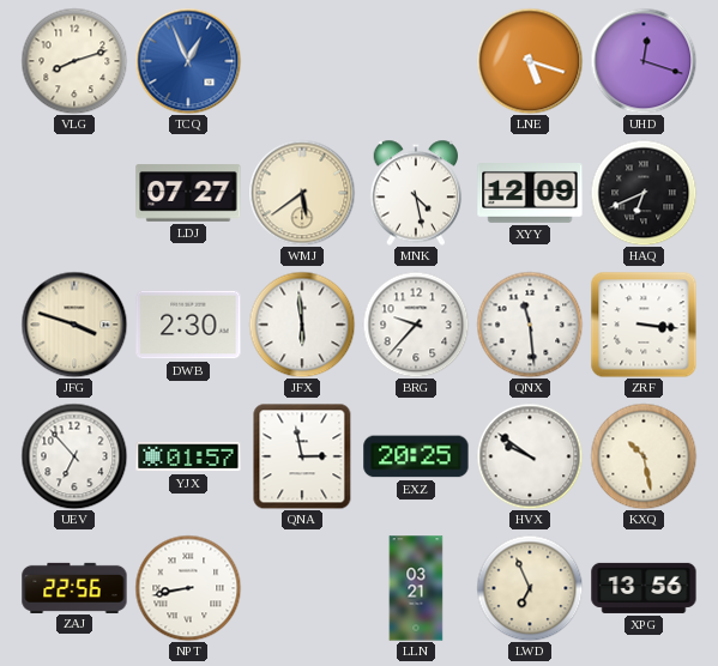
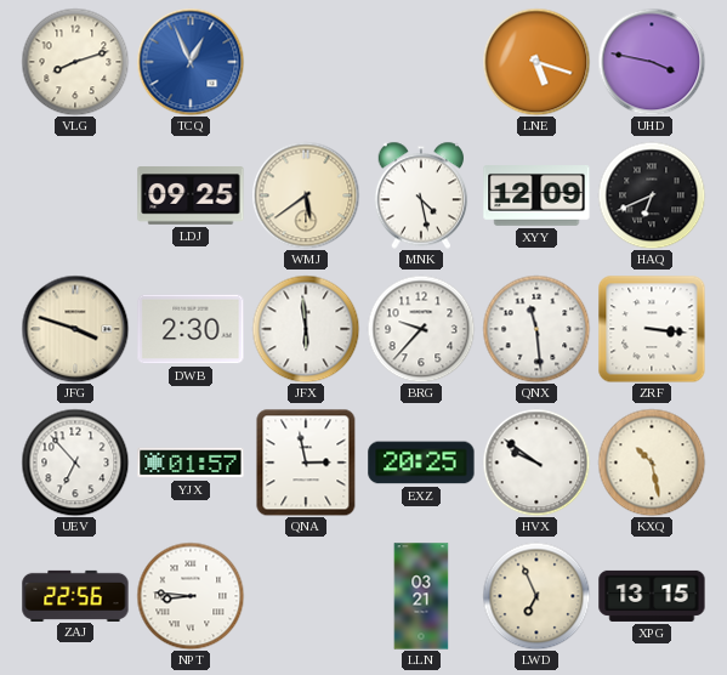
UHD: 12:18 -> 3:47 (652, 62)
LDJ: 07:27 -> 09:25 (191, 195)
NPT: 8:43 -> 8:46 (191, 596)
XPG: 13:56 -> 13:15 (652, 596)
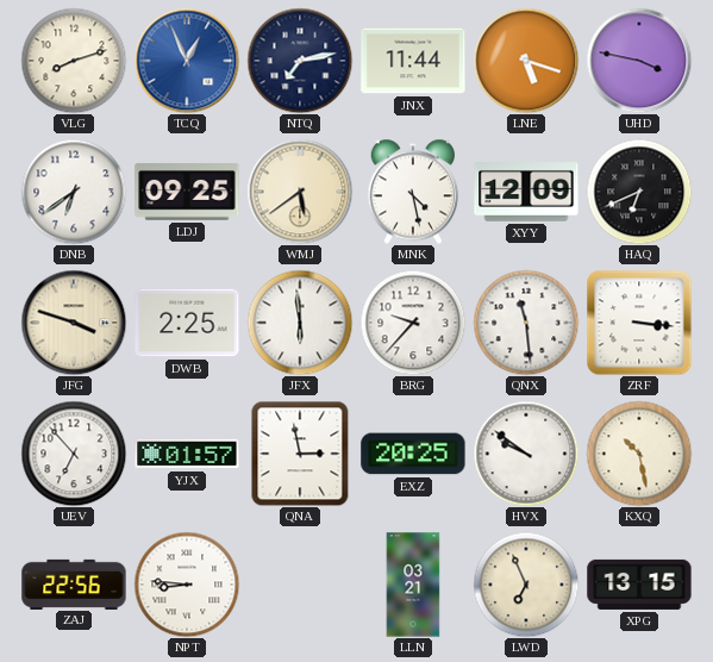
NTQ: none -> 7:13 (300, 61)
JNX: none -> 11:44 (413, 61)
DNB: none -> 6:39 (74, 192)
DWB: 2:30 -> 2:25 (187, 323)
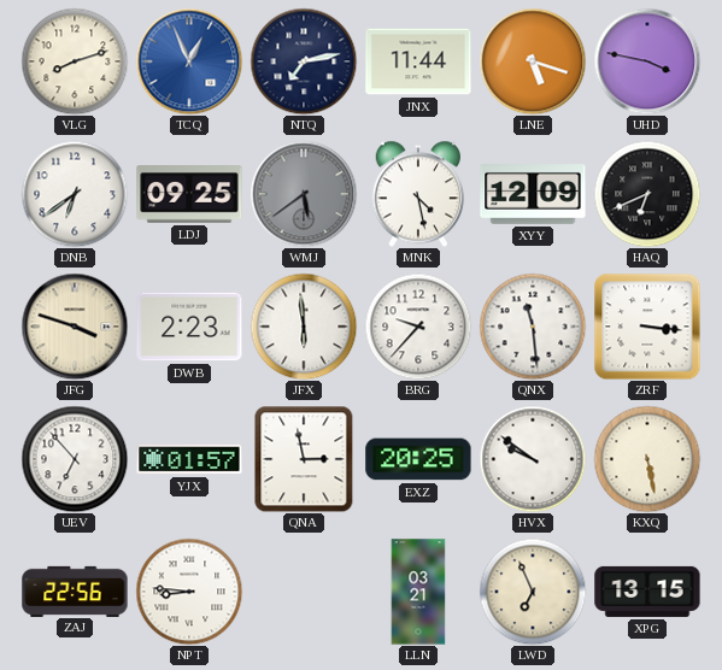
WMJ dial: cream -> grey (304, 194)
DWB: 2:25 -> 2:23 (189, 327)
KXQ: 10:28 -> 5:28 (647, 459)
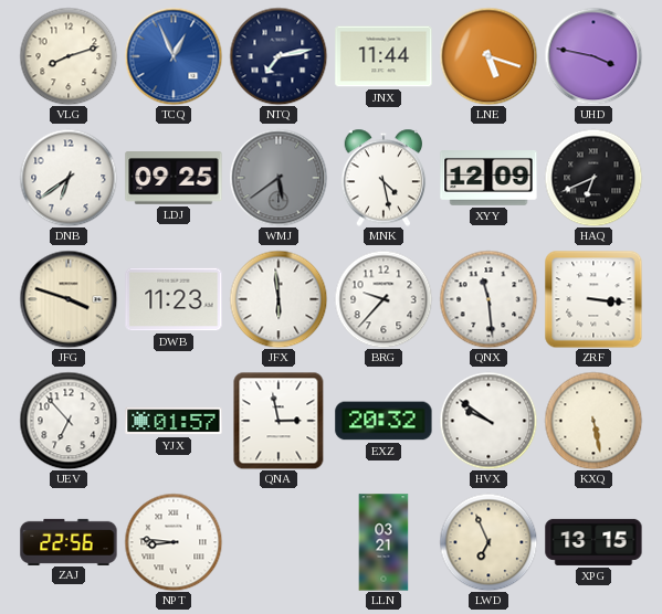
DWB: 2:23 -> 11:23 (174, 299)
EXZ: 20:25 -> 20:32 (383, 421)
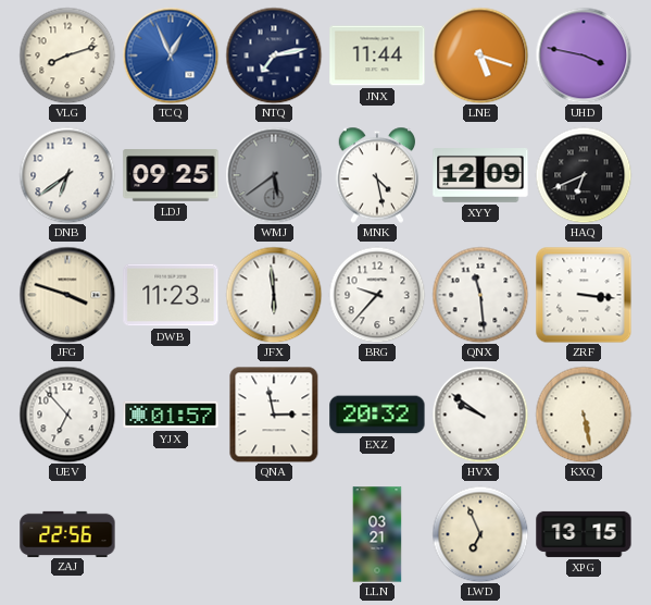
NPT: 8:46 -> none (174, 542)
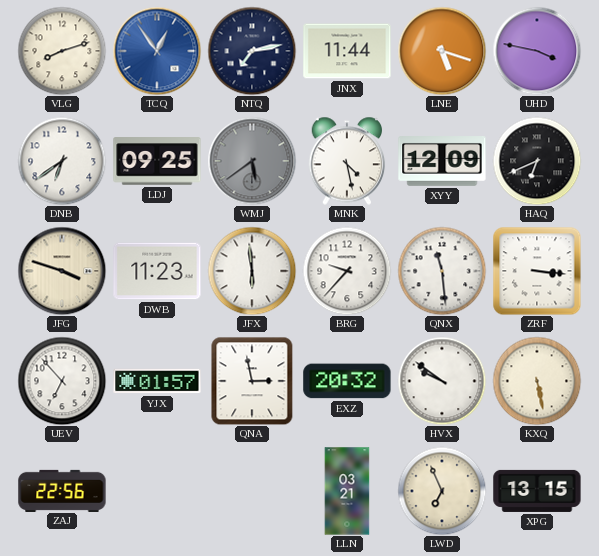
TCQ: 12:56 -> 12:54 (157, 51)
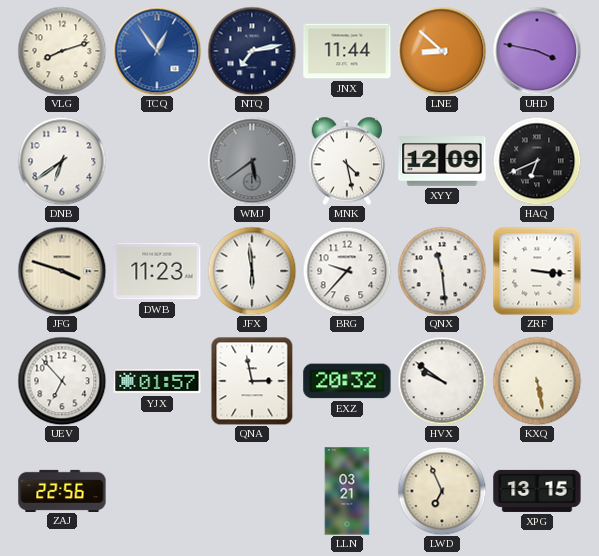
LNE: 5:18 -> 8:52 (442, 51)
LDJ: 09:25 -> none (157, 161)
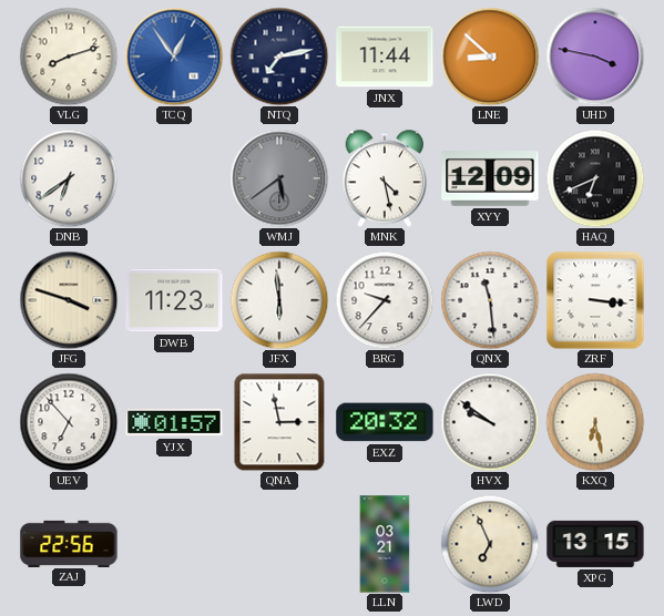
KXQ: 5:28 -> 6:28 (595, 422)
